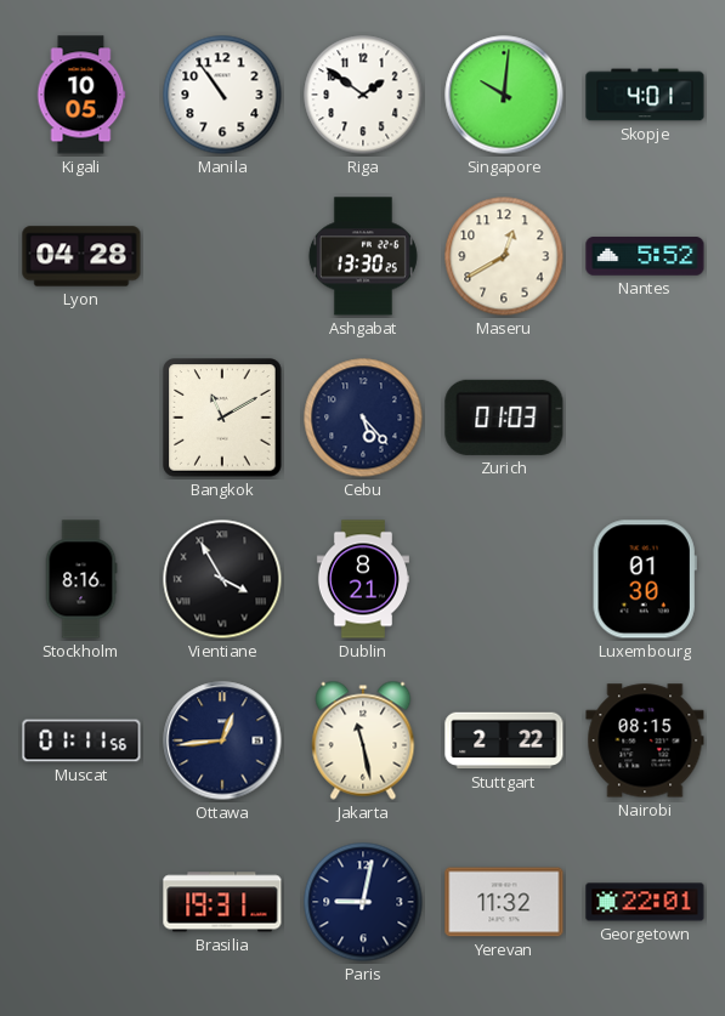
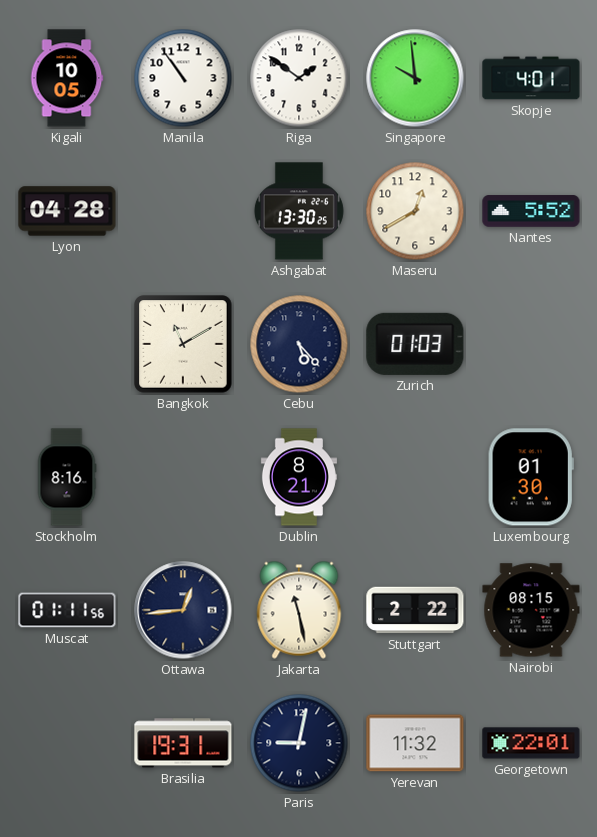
Singapore: 10:01 -> 9:59 (415, 78)
Vientiane: 3:55 -> none (222, 579)
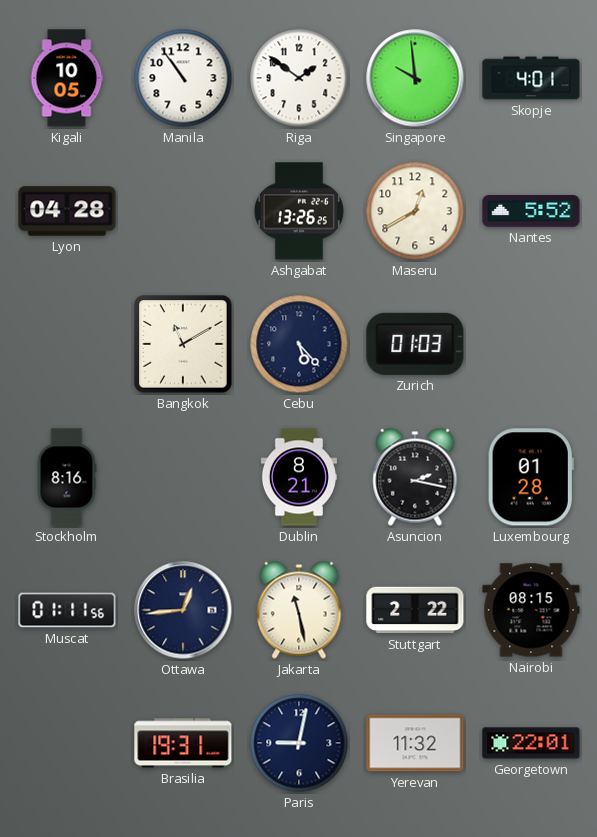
Ashgabat: 13:30 -> 13:26 (299, 211)
Asuncion: none -> 2:17 (415, 477)
Luxembourg: 01:30 -> 01:28 (531, 477)
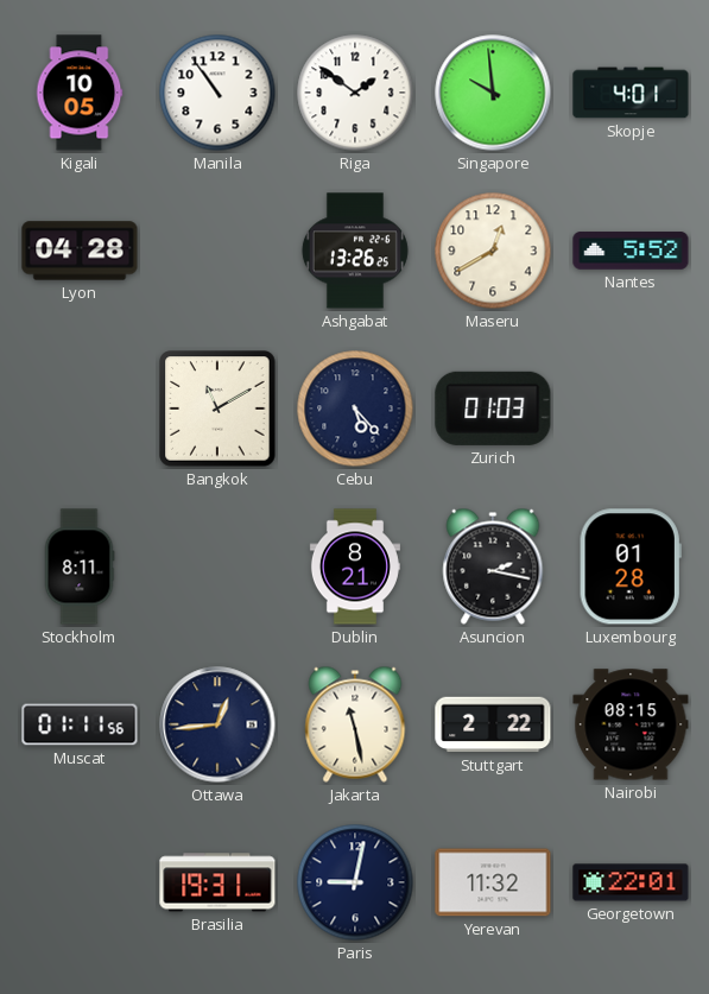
Stockholm: 8:16 -> 8:11 (80, 566)
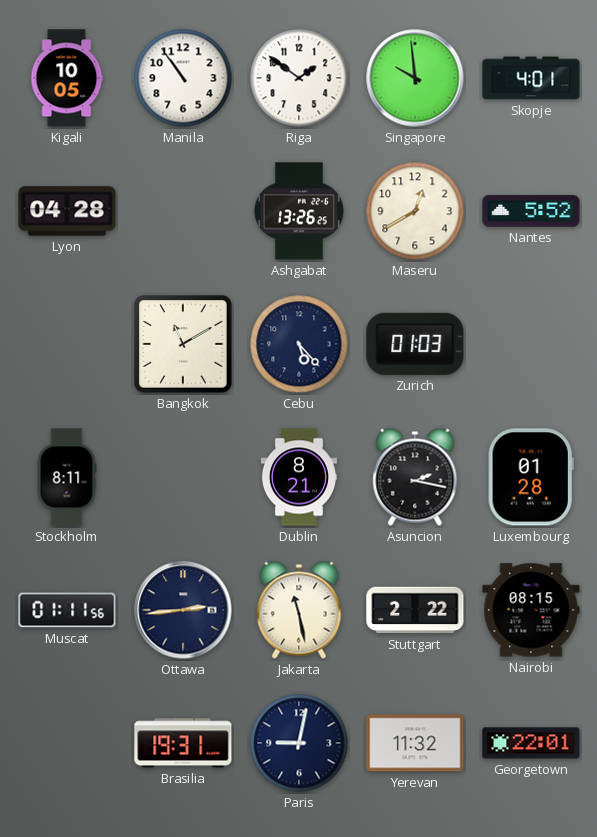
Ottawa: 12:44 -> 2:44 (183, 610)
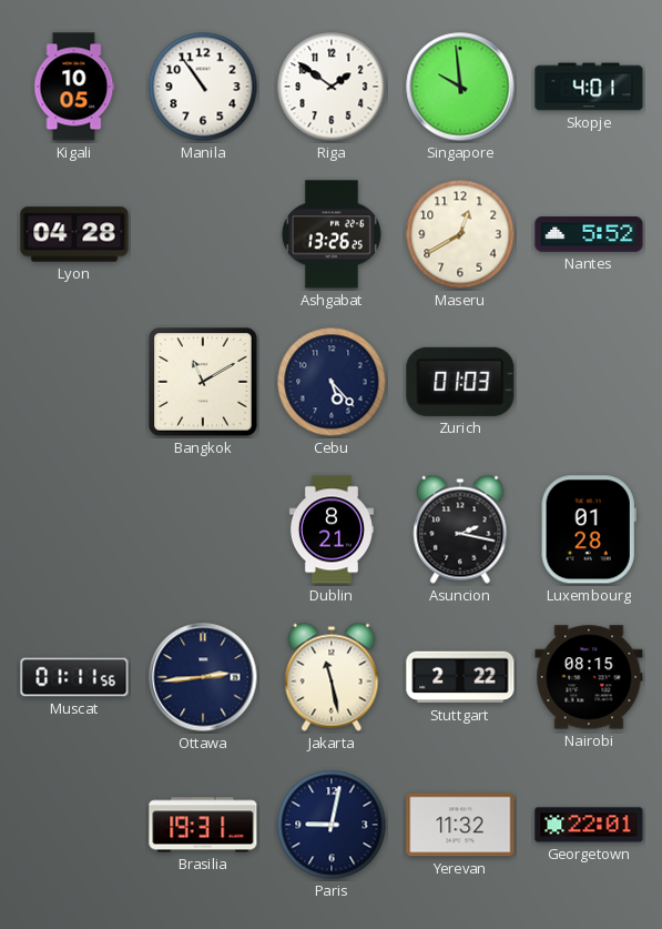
Stockholm: 8:11 -> none (67, 477)
